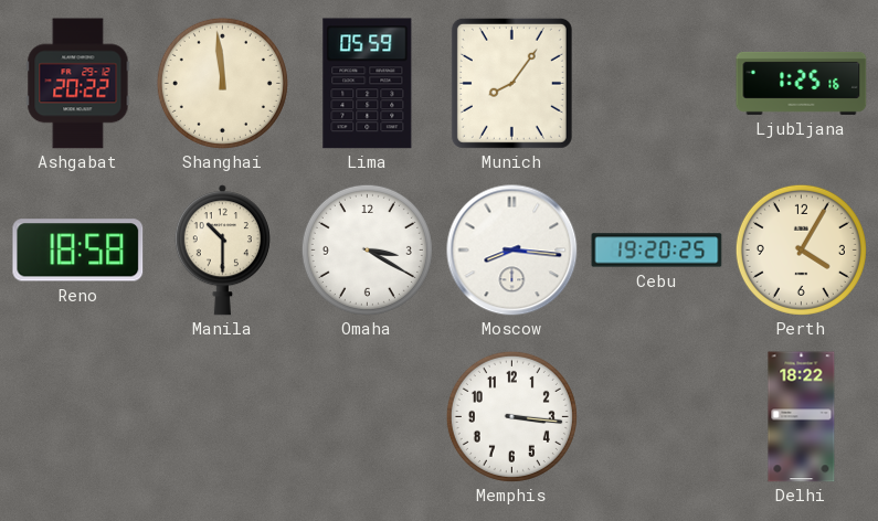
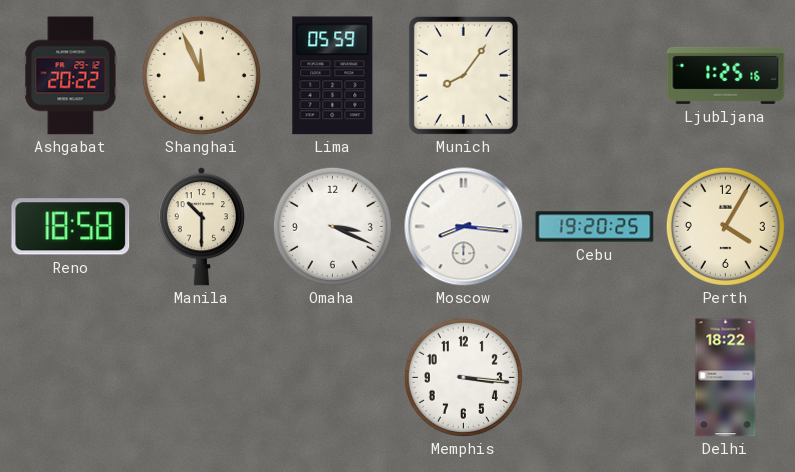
Shanghai: 11:59 -> 11:56 (201, 75)
Omaha: 3:20 -> 3:19 (332, 226)
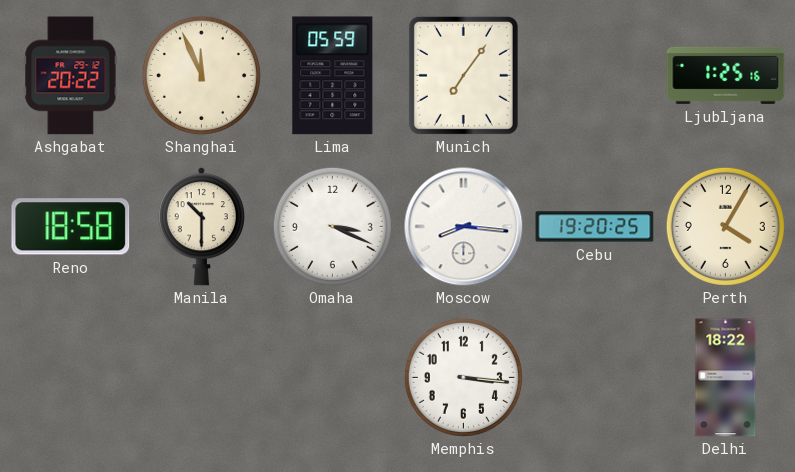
Munich: 8:06 -> 7:06 (463, 75)
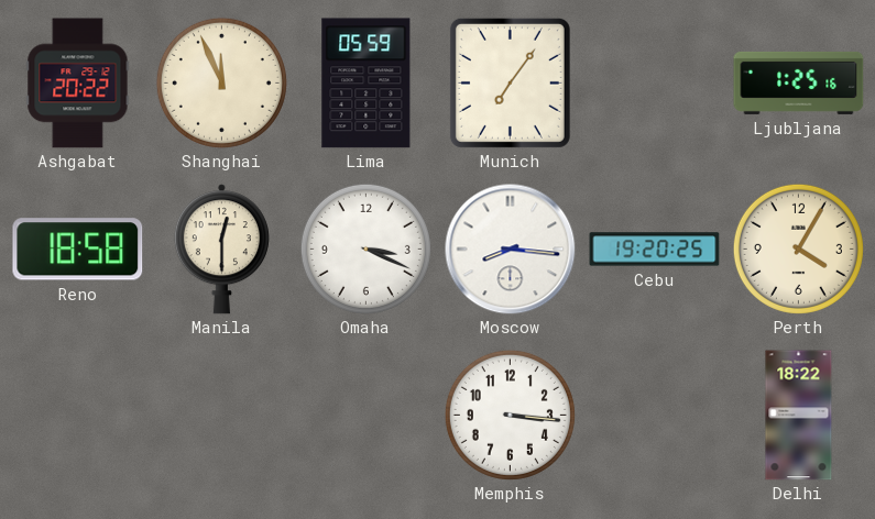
Manila: 10:30 -> 12:30 (221, 250)
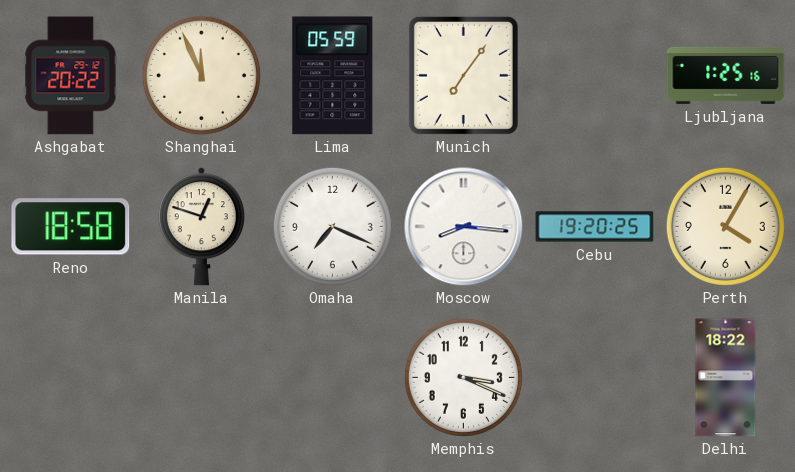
Manila: 12:30 -> 12:48 (201, 227)
Omaha: 3:19 -> 7:19 (332, 226)
Memphis: 3:16 -> 3:19 (463, 377)
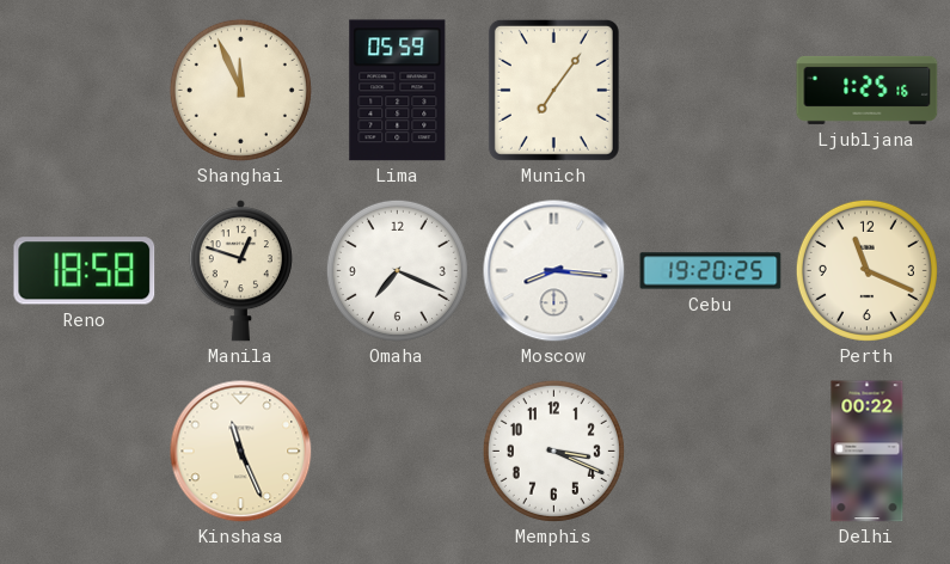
Ashgabat: 20:22 -> none (71, 76)
Perth: 4:05 -> 11:19 (866, 270)
Kinshasa: none -> 11:26 (241, 452)
Delhi: 18:22 -> 00:22 (868, 452)
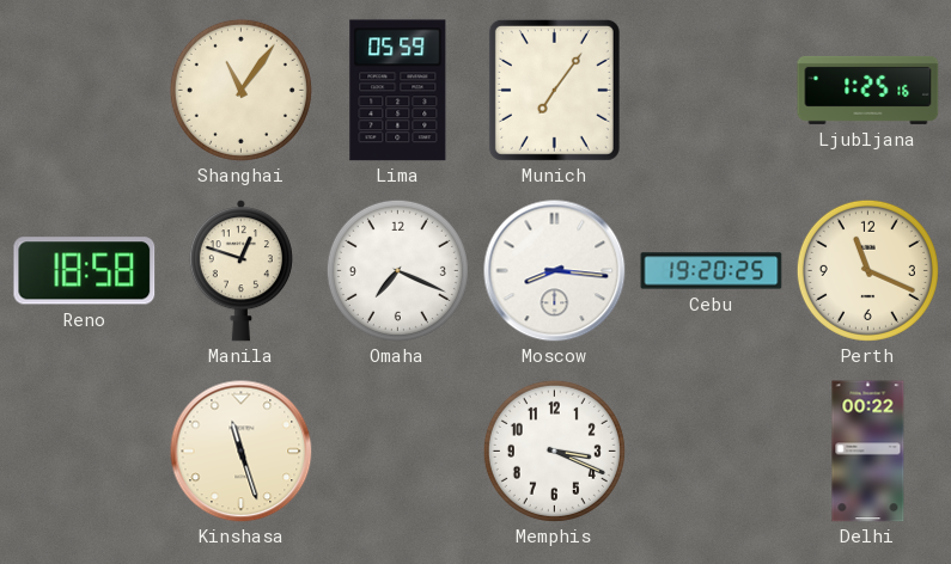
Shanghai: 11:56 -> 11:06 (240, 90)
Kinshasa: 11:26 -> 11:27 (242, 452)
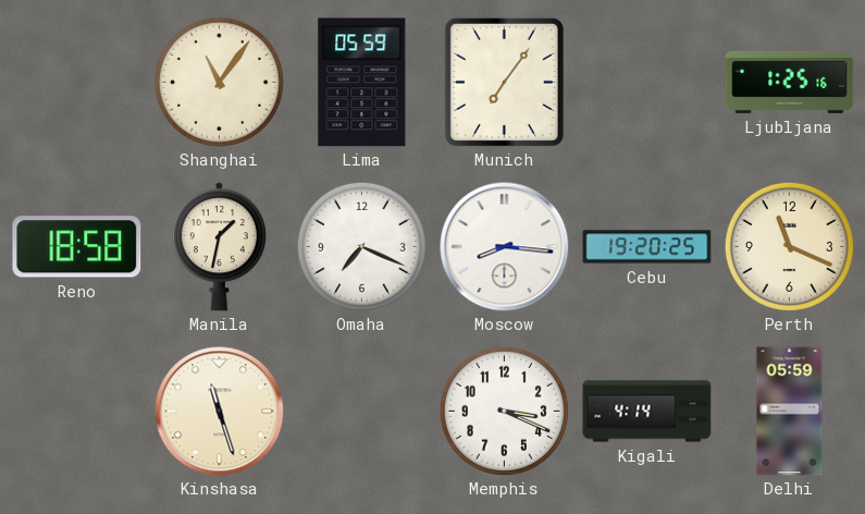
Manila: 12:48 -> 1:32 (219, 247)
Kigali: none -> 4:14 (647, 412)
Delhi: 00:22 -> 05:59 (790, 412)
